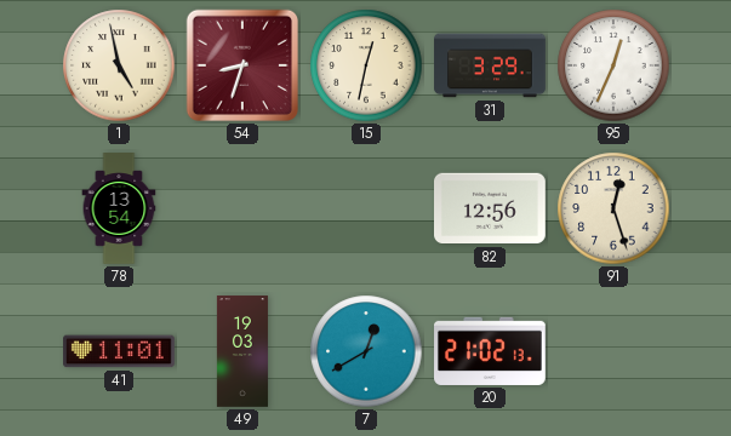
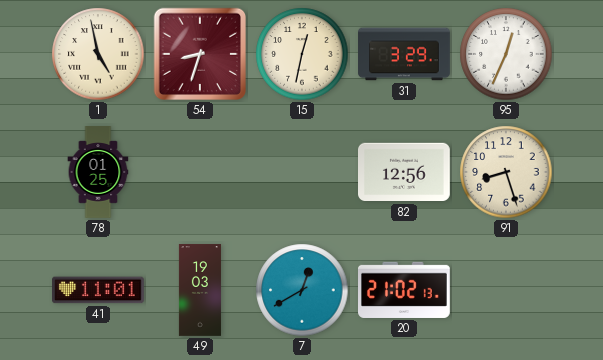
78: 13:54 -> 01:25 (98, 172)
91: 12:27 -> 8:27 (506, 172)
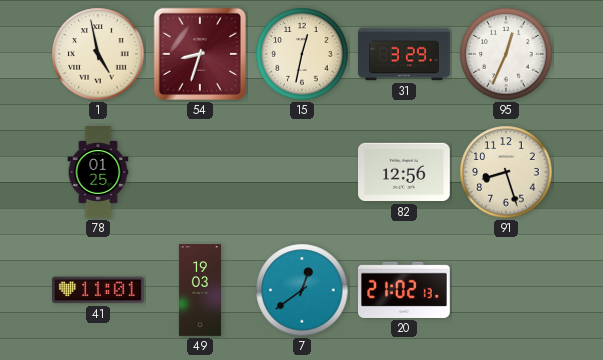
7: 12:40 -> 12:39 (302, 290)
